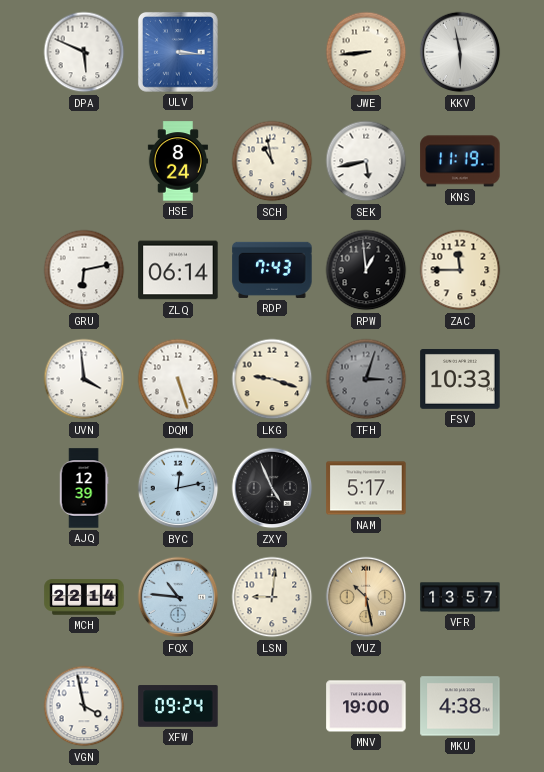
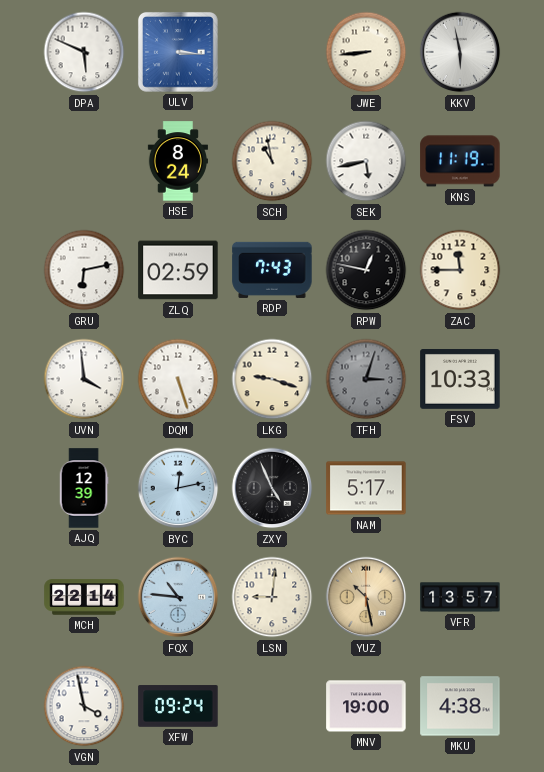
ZLQ: 06:14 -> 02:59 (178, 270)
RPW: 12:59 -> 12:47 (366, 270)
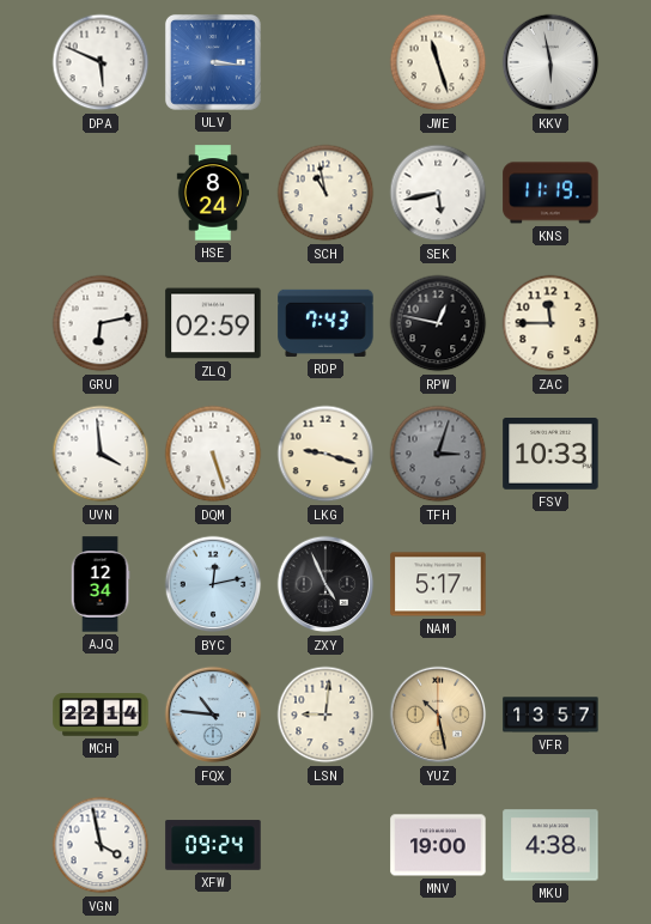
JWE: 8:44 -> 11:27 (438, 62)
AJQ: 12:39 -> 12:34 (101, 584)
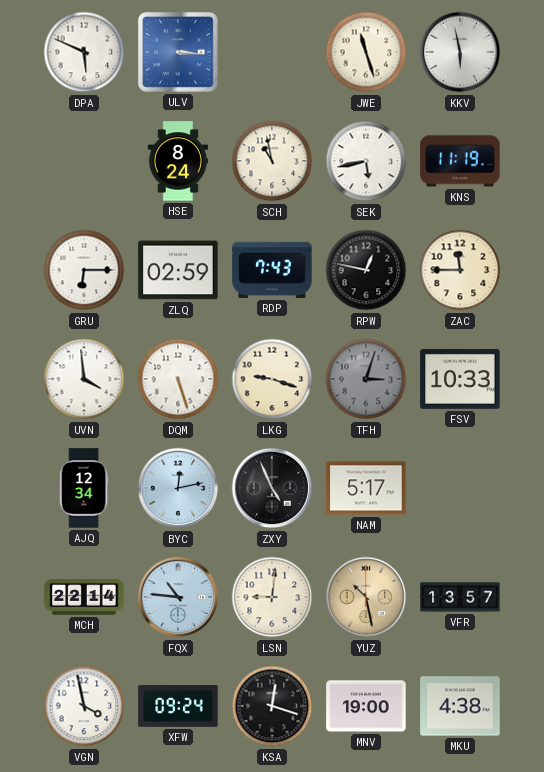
GRU: 6:13 -> 6:15 (84, 270)
KSA: none -> 12:18 (272, 706)
